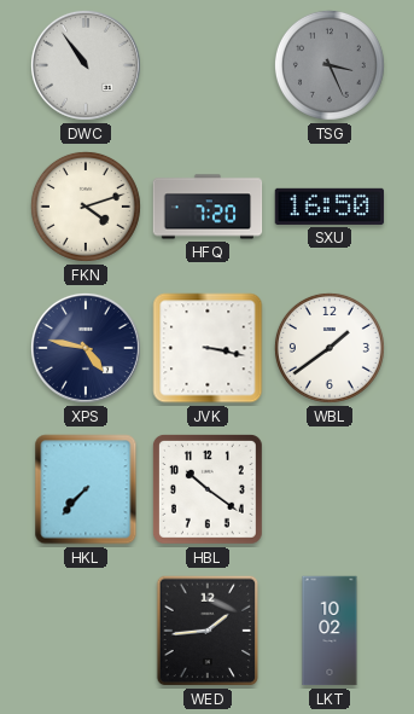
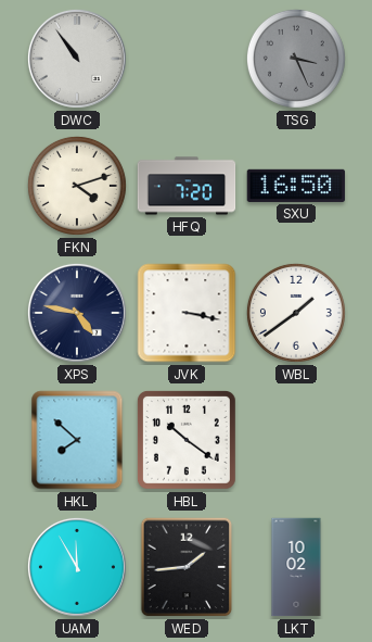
HKL: 7:37 -> 7:52 (77, 440)
UAM: none -> 11:55 (77, 567)
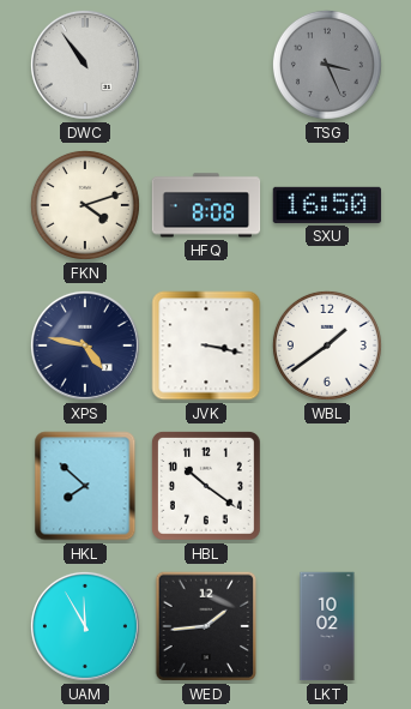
HFQ: 7:20 -> 8:08 (206, 205)
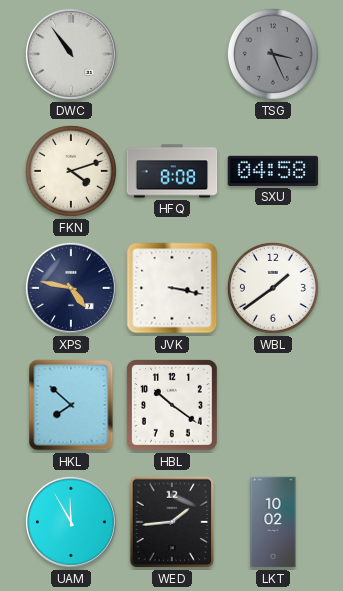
SXU: 16:50 -> 04:58 (273, 171)
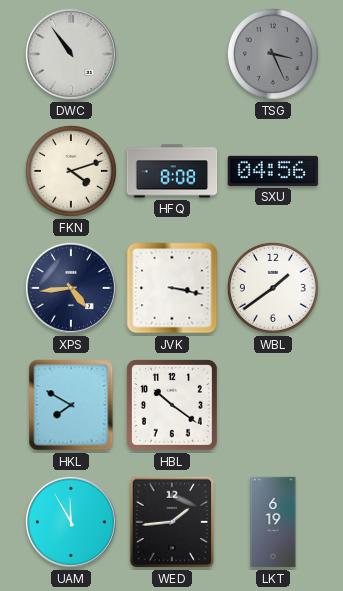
SXU: 04:58 -> 04:56 (273, 171)
XPS: 4:47 -> 4:44 (71, 288)
HKL: 7:52 -> 7:50 (71, 405)
LKT: 10:02 -> 6:19 (273, 522)
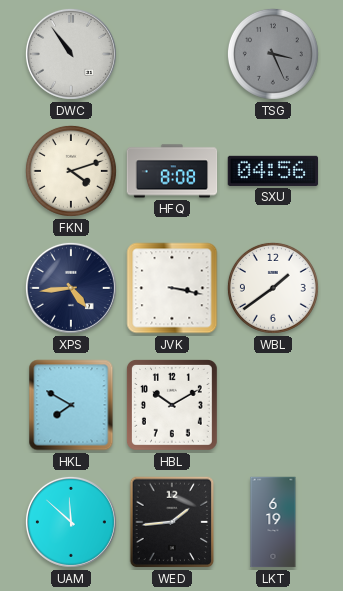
HBL: 10:21 -> 10:10 (172, 405)
UAM: 11:55 -> 11:52 (71, 522)
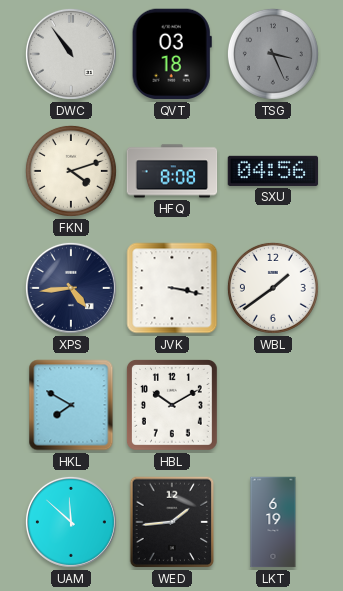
QVT: none -> 03:18 (172, 54)
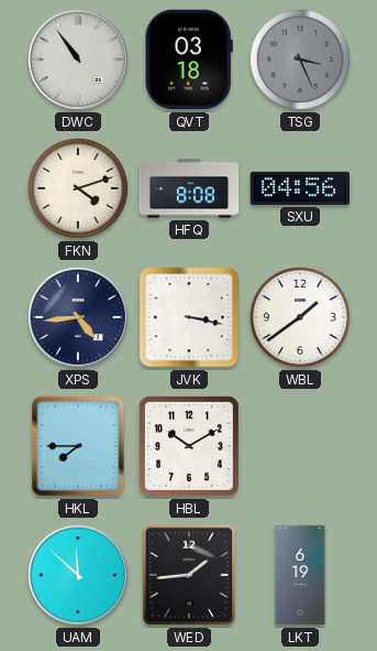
HKL: 7:50 -> 7:45 (78, 446)
